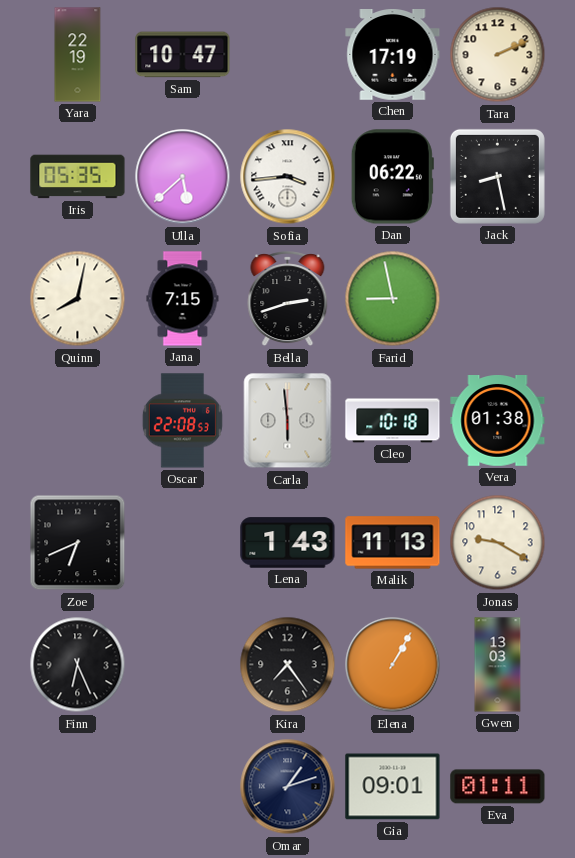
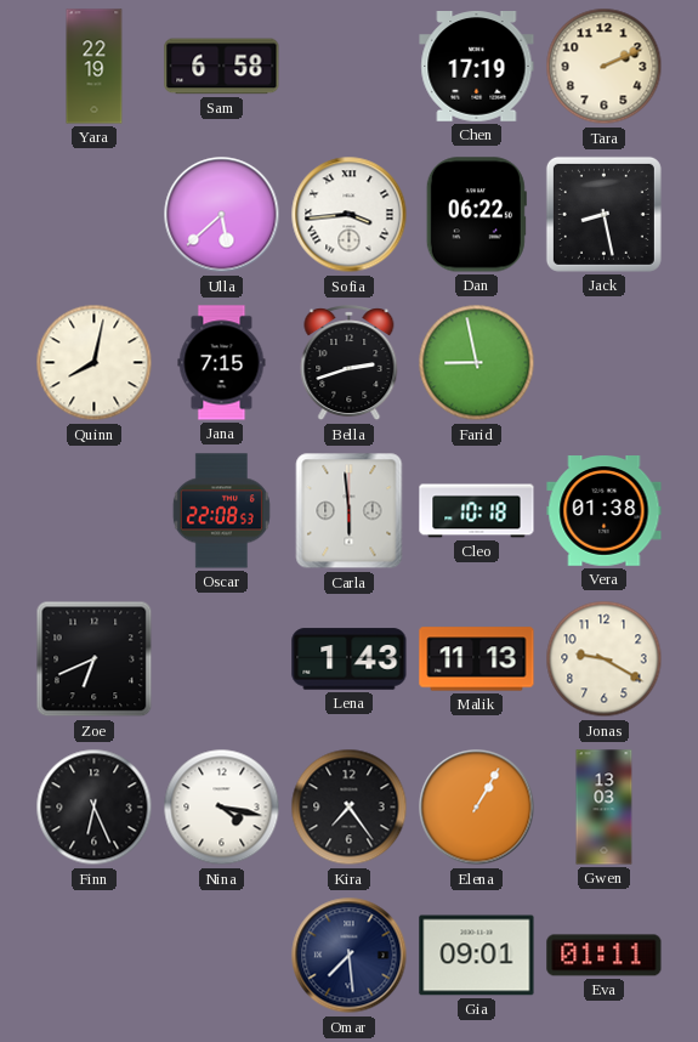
Sam: 10:47 -> 6:58 (222, 67)
Iris: 05:35 -> none (78, 177)
Nina: none -> 4:17 (222, 808)
Omar: 1:12 -> 7:29 (350, 956)
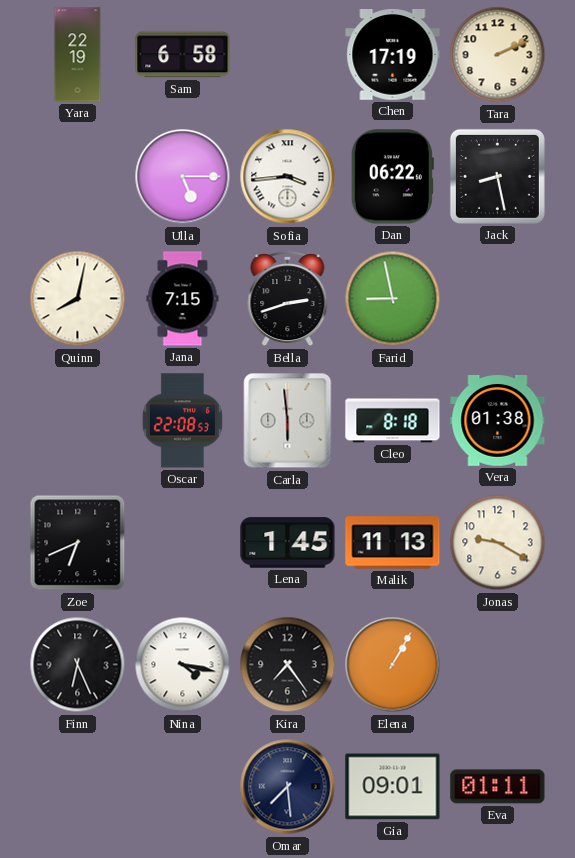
Ulla: 5:38 -> 5:15 (183, 177)
Cleo: 10:18 -> 8:18 (393, 421)
Lena: 1:43 -> 1:45 (288, 543)
Gwen: 13:03 -> none (605, 808)
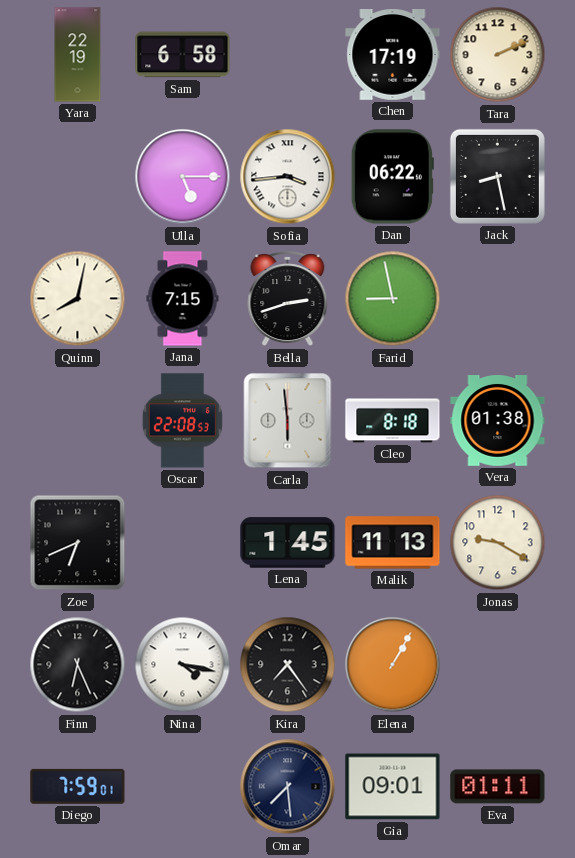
Diego: none -> 7:59 (78, 786)
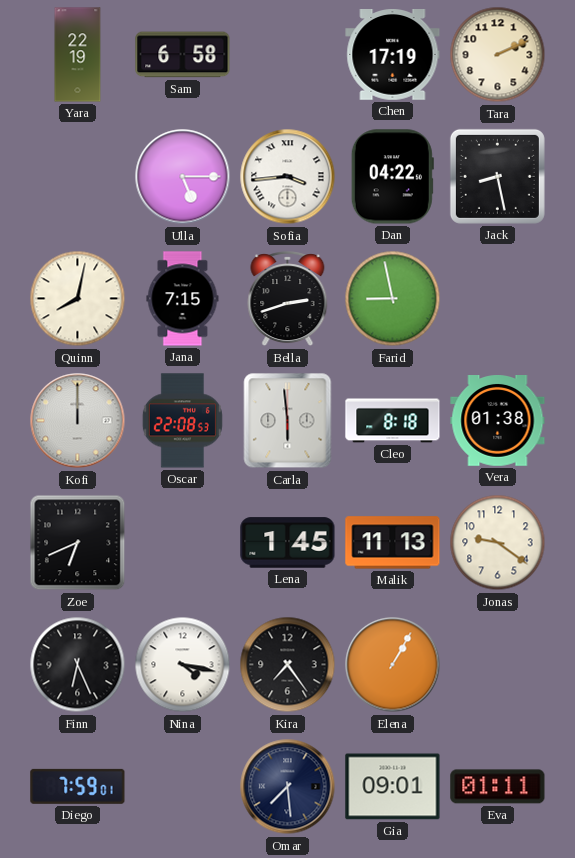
Dan: 06:22 -> 04:22 (392, 177)
Kofi: none -> 12:00 (78, 421)
Jonas: 9:20 -> 9:21 (498, 543)
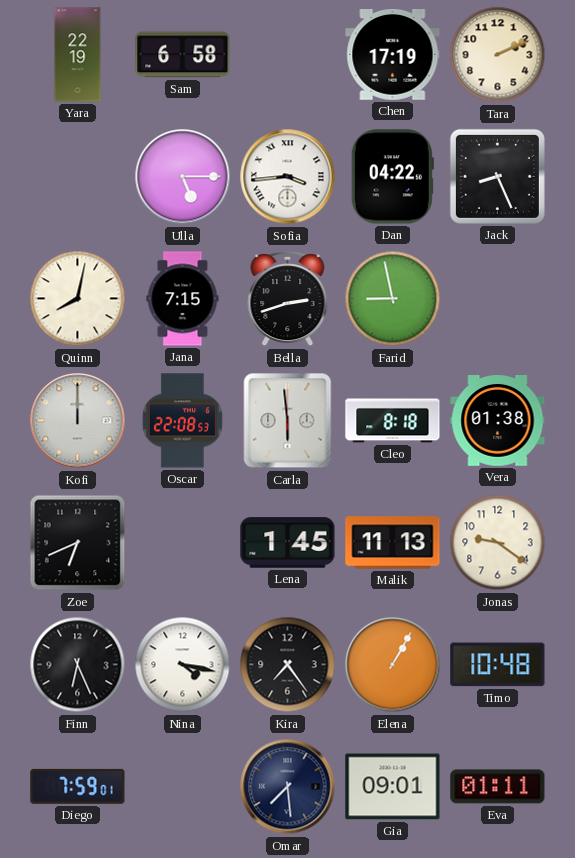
Jack: 8:28 -> 8:26 (497, 176)
Timo: none -> 10:48 (498, 665)
